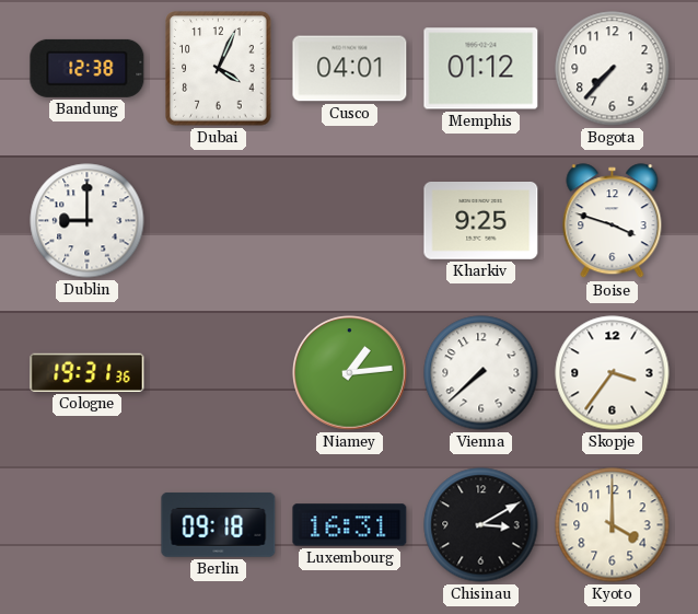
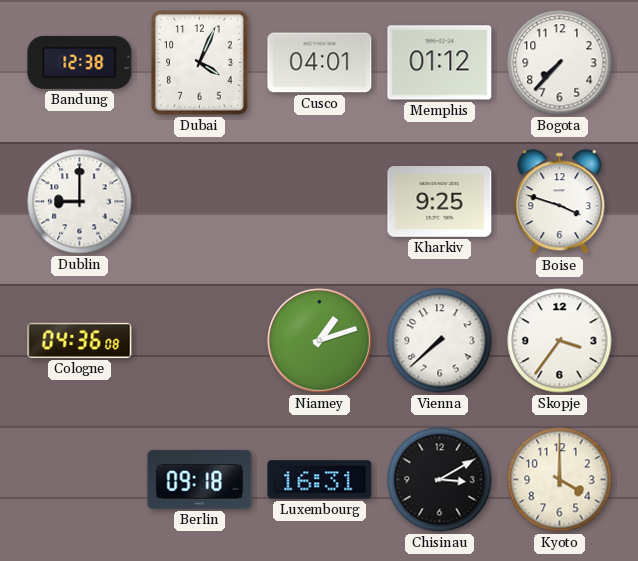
Cologne: 19:31 -> 04:36 (80, 340)
Niamey: 1:14 -> 1:12 (320, 341)
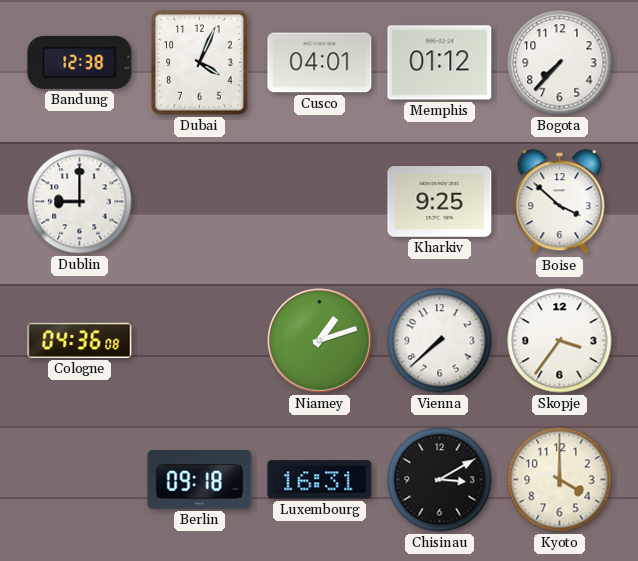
Boise: 3:48 -> 3:52 (560, 202)
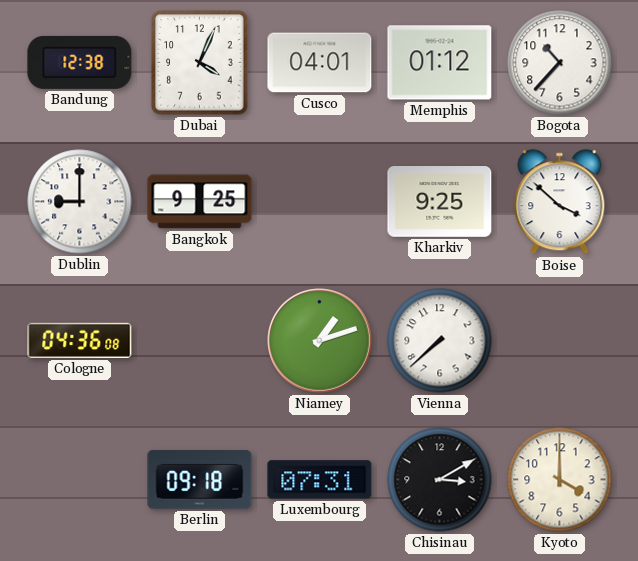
Bogota: 7:37 -> 10:37 (560, 63)
Bangkok: none -> 9:25 (200, 202)
Skopje: 3:36 -> none (560, 341)
Luxembourg: 16:31 -> 07:31 (320, 480)
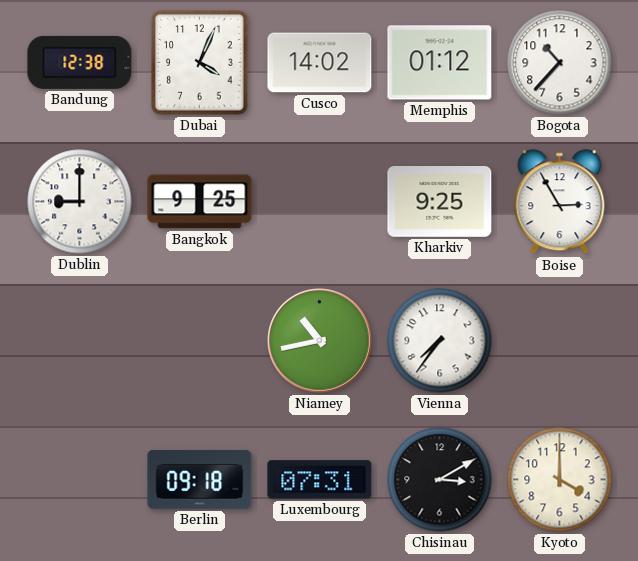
Cusco: 04:01 -> 14:02 (320, 63)
Boise: 3:52 -> 2:55 (560, 202)
Cologne: 04:36 -> none (80, 340)
Niamey: 1:12 -> 10:43 (320, 341)
Vienna: 7:38 -> 7:36 (440, 341)
